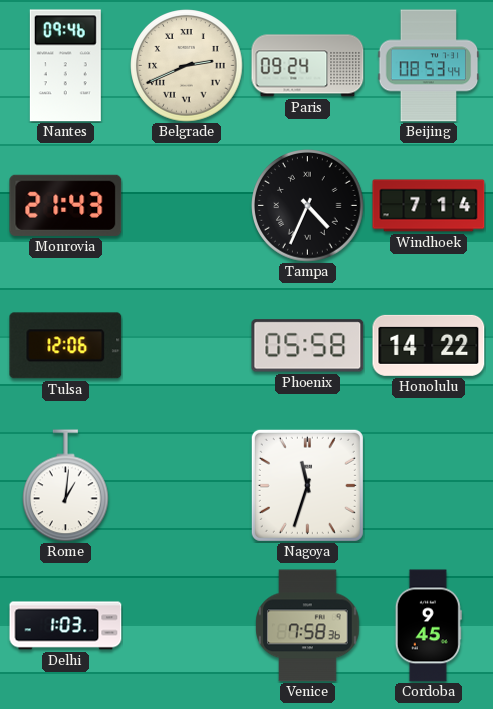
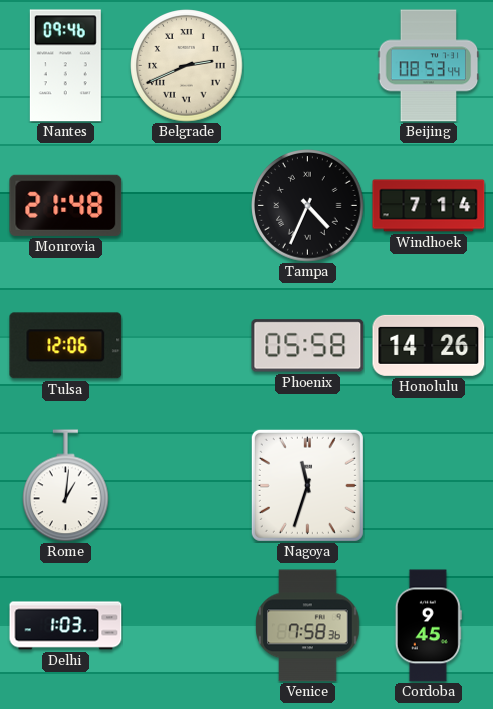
Paris: 09:24 -> none (308, 66)
Monrovia: 21:43 -> 21:48 (66, 205)
Honolulu: 14:22 -> 14:26 (429, 345)
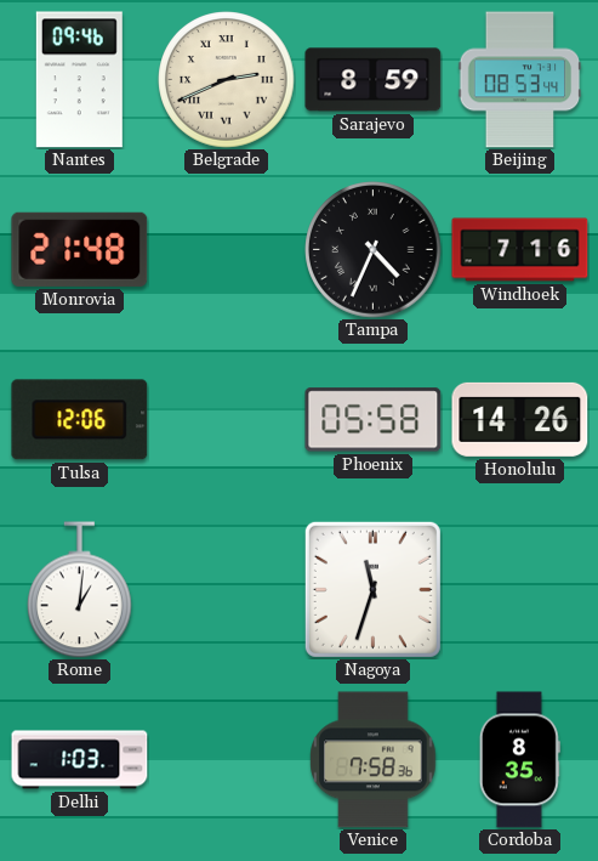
Sarajevo: none -> 8:59 (374, 80)
Windhoek: 7:14 -> 7:16 (520, 250)
Cordoba: 9:45 -> 8:35 (519, 760)
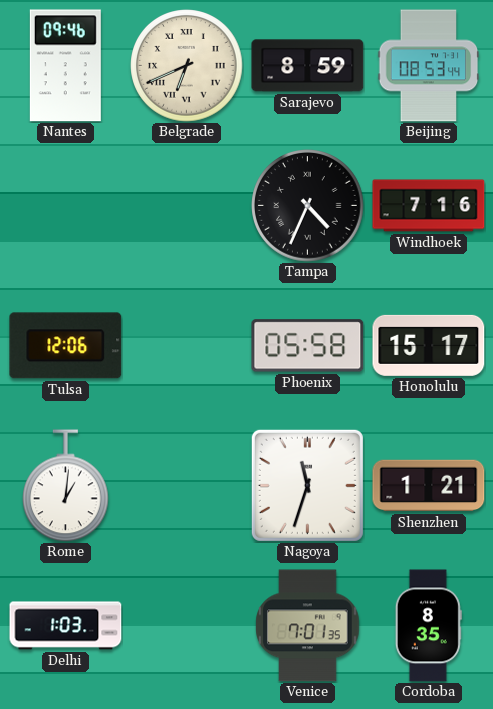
Belgrade: 2:41 -> 6:41 (187, 66)
Monrovia: 21:48 -> none (80, 249)
Honolulu: 14:26 -> 15:17 (429, 345)
Shenzhen: none -> 1:21 (429, 486)
Venice: 7:58 -> 7:01 (308, 626)
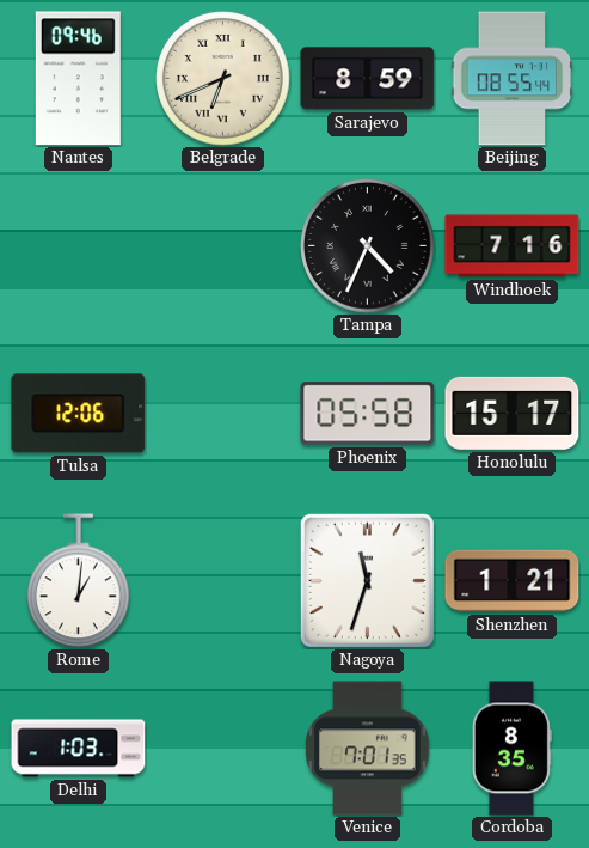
Beijing: 08:53 -> 08:55 (513, 79)
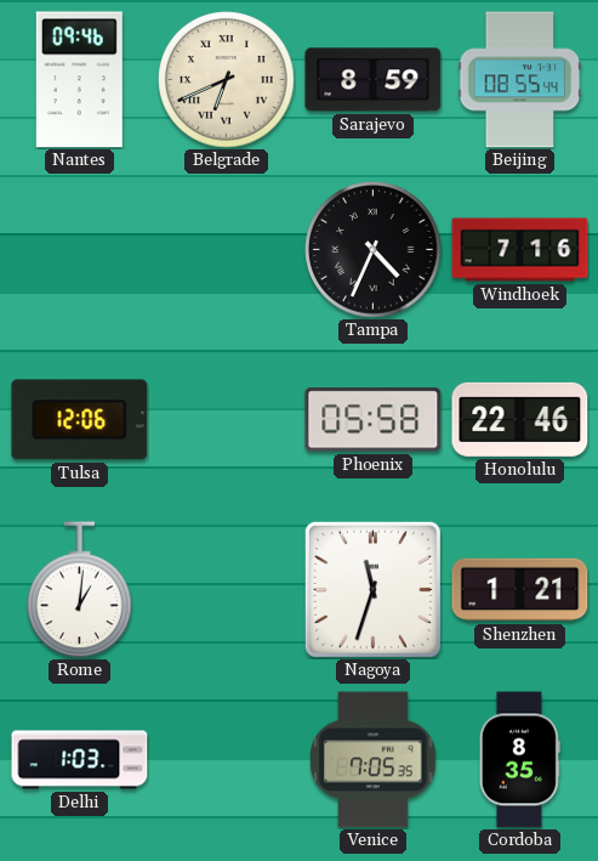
Honolulu: 15:17 -> 22:46 (520, 419)
Venice: 7:01 -> 7:05 (374, 760)
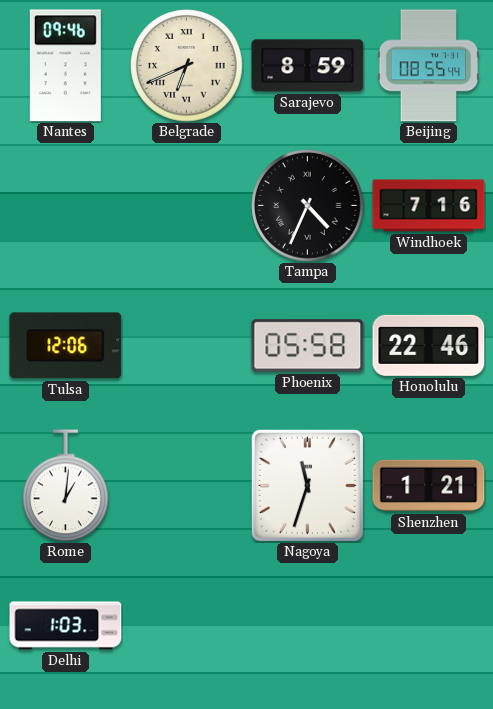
Venice: 7:05 -> none (374, 760)
Cordoba: 8:35 -> none (519, 760)
